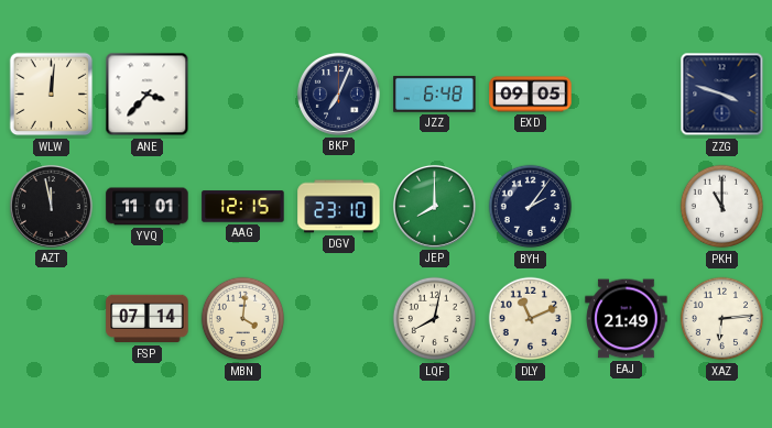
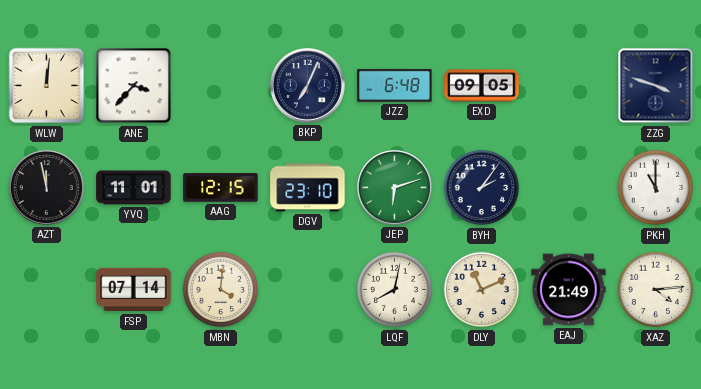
JEP: 8:00 -> 6:12 (394, 187)
XAZ: 6:14 -> 4:14 (656, 290)
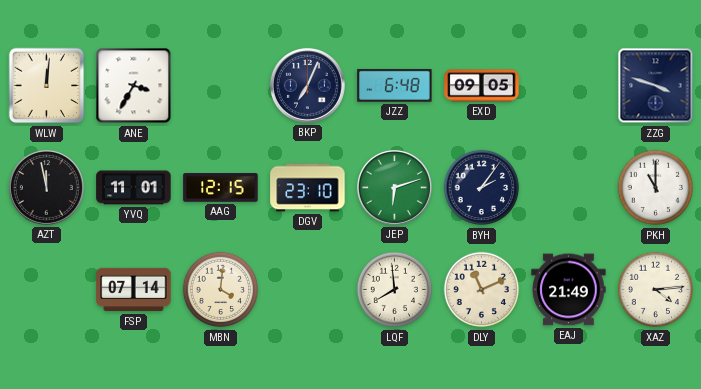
ANE: 3:37 -> 3:35 (134, 86)
LQF: 8:02 -> 7:59 (395, 290)
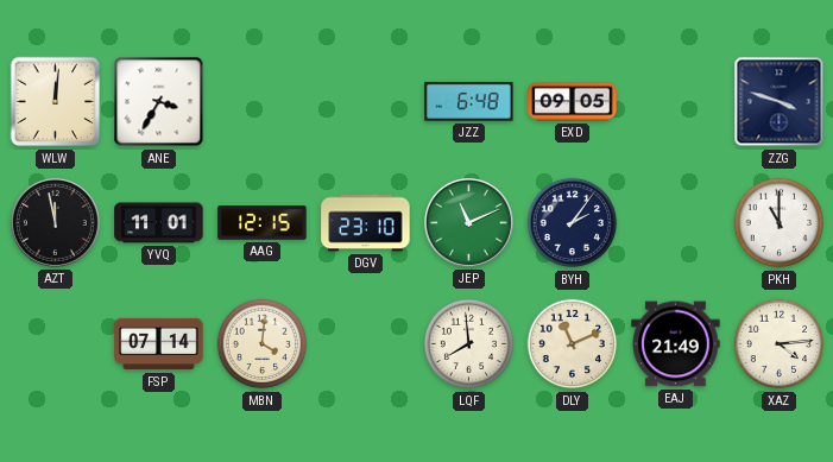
BKP: 7:04 -> none (307, 85)
JEP: 6:12 -> 11:11 (468, 222)
